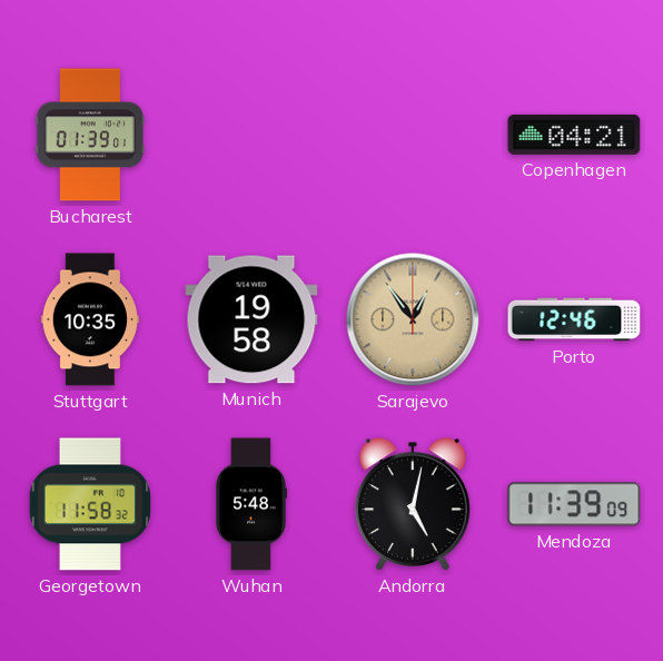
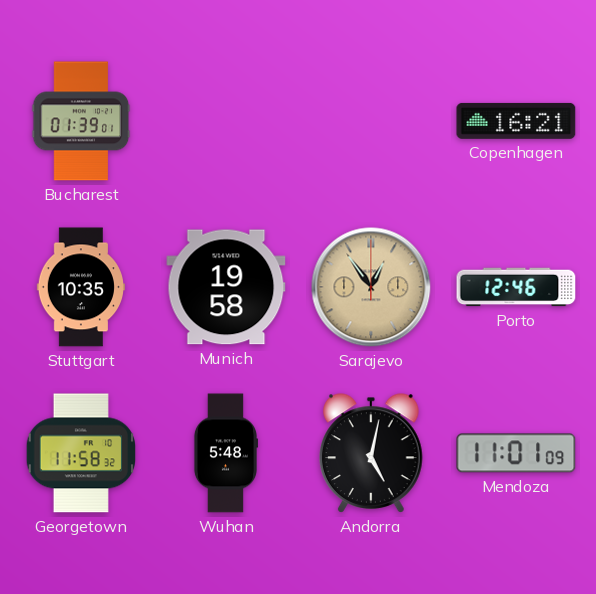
Copenhagen: 04:21 -> 16:21 (516, 121)
Mendoza: 11:39 -> 11:01 (516, 453)
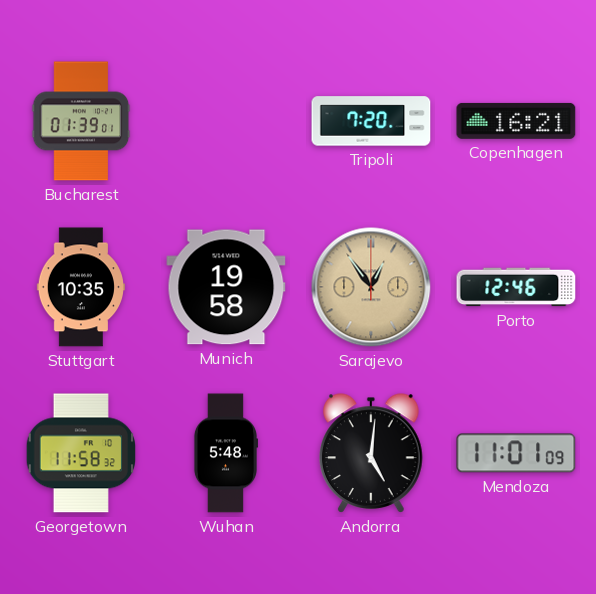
Tripoli: none -> 7:20 (371, 121)
Andorra: 5:02 -> 5:01 (372, 453)
